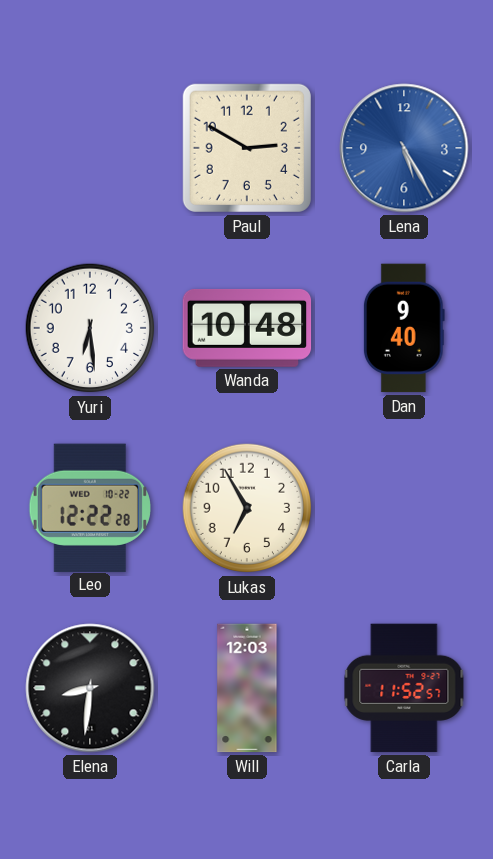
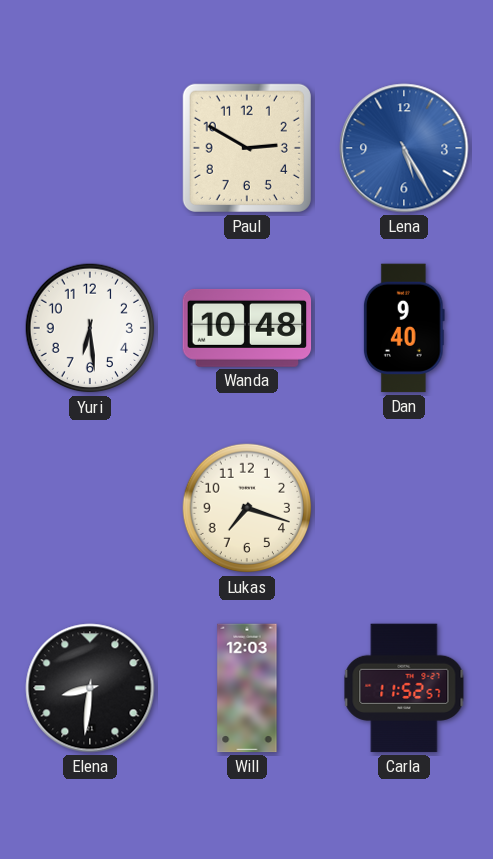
Leo: 12:22 -> none (90, 507)
Lukas: 6:55 -> 7:18 (247, 508)
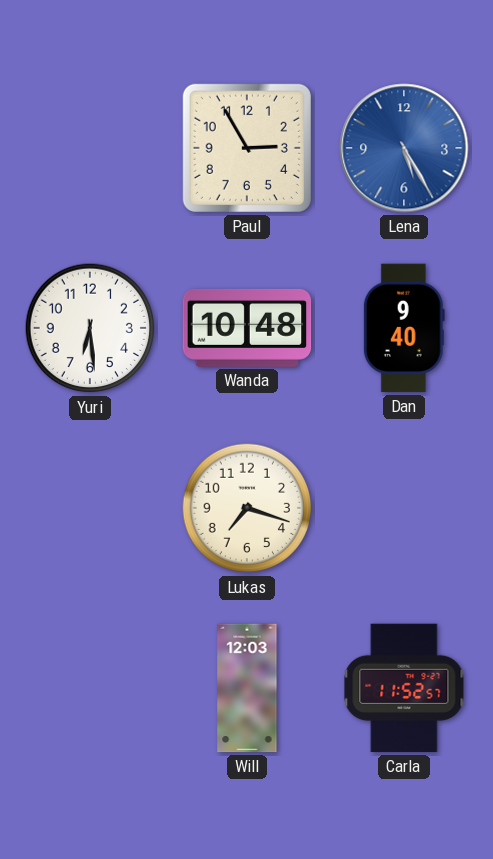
Paul: 2:50 -> 2:55 (247, 148)
Elena: 8:31 -> none (90, 688)
